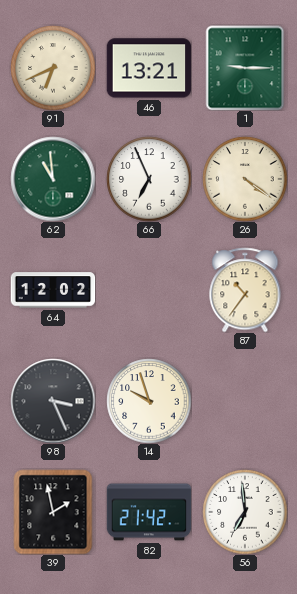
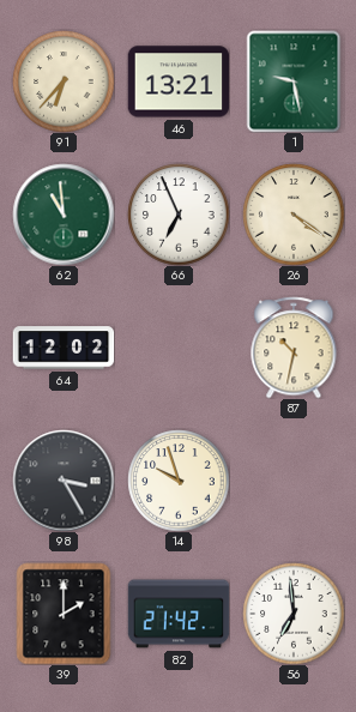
91: 6:41 -> 6:37 (64, 82)
1: 9:15 -> 9:28 (294, 82)
87: 10:36 -> 10:32 (294, 348)
98: 3:26 -> 3:25 (64, 481)
39: 1:58 -> 2:00 (64, 614)
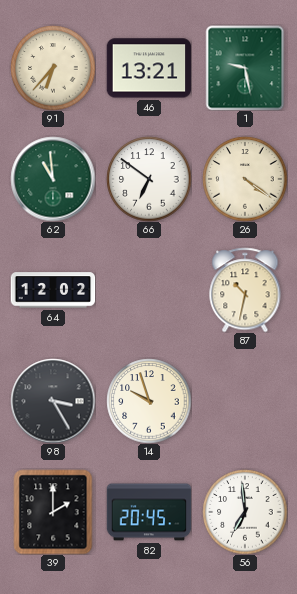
66: 6:56 -> 6:51 (149, 179)
82: 21:42 -> 20:45 (149, 512)
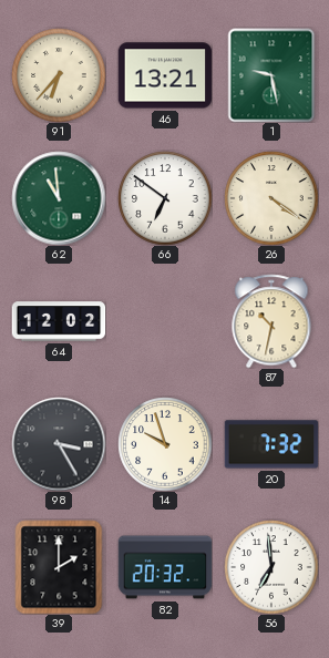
20: none -> 7:32 (271, 444)
82: 20:45 -> 20:32 (165, 567)
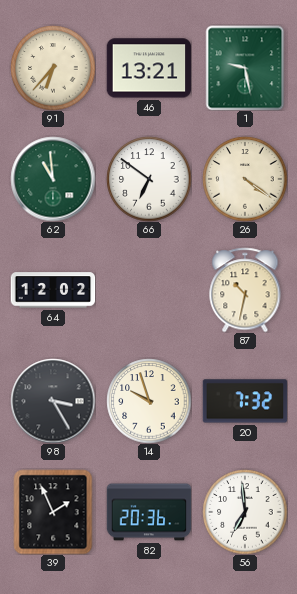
39: 2:00 -> 1:56 (53, 512)
82: 20:32 -> 20:36 (149, 512)
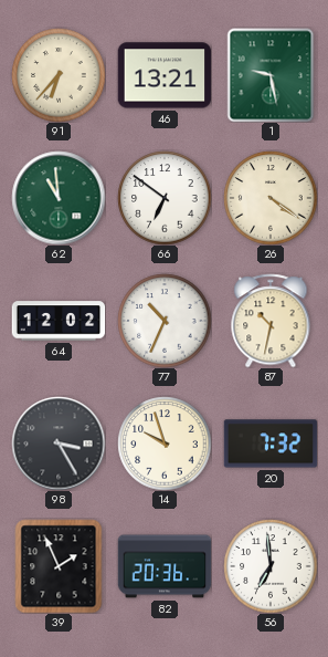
77: none -> 10:34 (165, 321)
